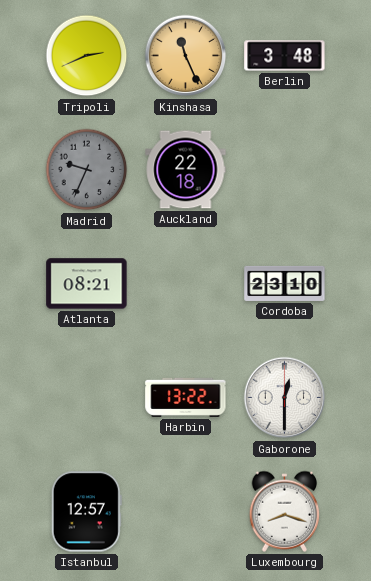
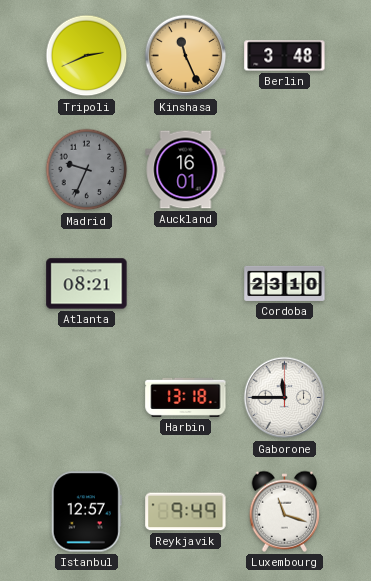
Auckland: 22:18 -> 16:01 (186, 170)
Harbin: 13:22 -> 13:18 (186, 397)
Gaborone: 12:30 -> 11:45 (285, 398)
Reykjavik: none -> 9:49 (186, 512)
Luxembourg: 8:18 -> 11:18 (285, 511)
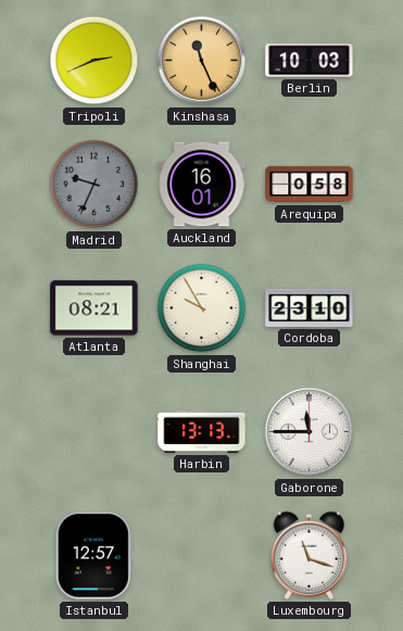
Berlin: 3:48 -> 10:03 (310, 61)
Arequipa: none -> 0:58 (310, 185)
Shanghai: none -> 9:55 (202, 308)
Harbin: 13:18 -> 13:13 (202, 431)
Reykjavik: 9:49 -> none (186, 512)
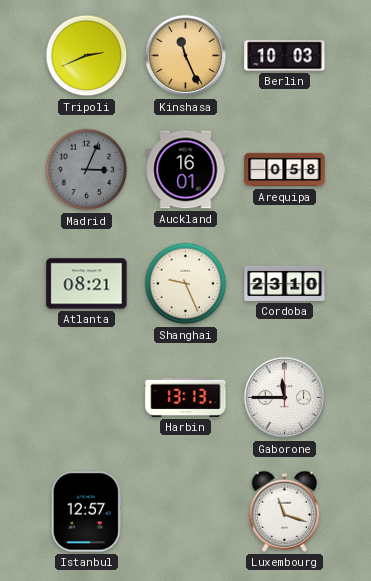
Madrid: 9:34 -> 3:04 (87, 170)
Shanghai: 9:55 -> 9:26 (186, 284)
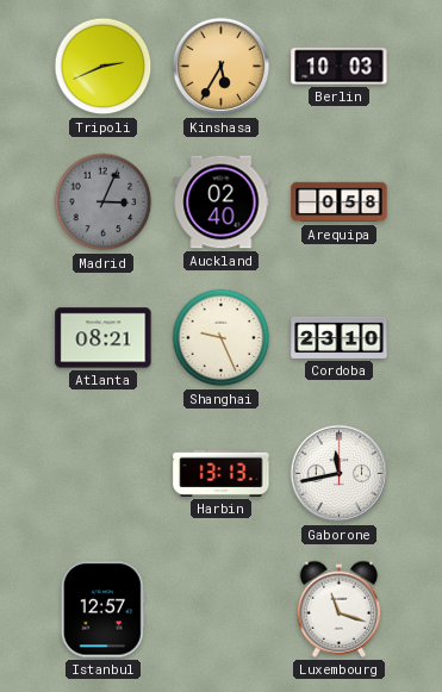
Kinshasa: 11:26 -> 5:35 (222, 67)
Auckland: 16:01 -> 02:40 (222, 202)
Gaborone: 11:45 -> 11:43 (340, 474)
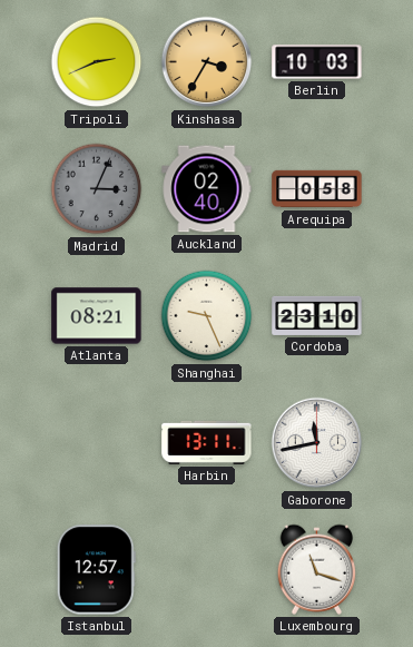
Kinshasa: 5:35 -> 3:35 (207, 62)
Harbin: 13:13 -> 13:11 (207, 442)
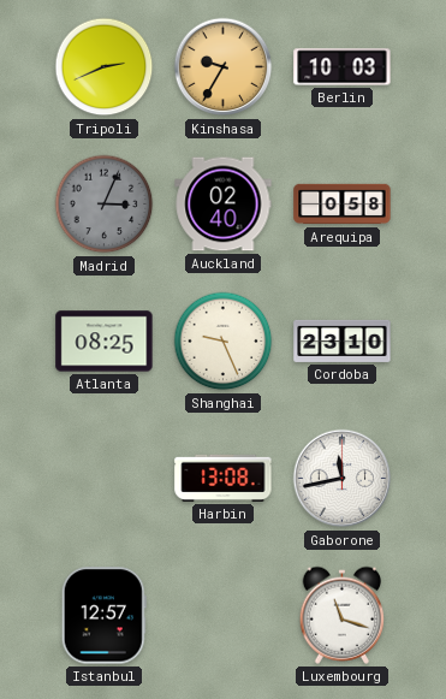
Kinshasa: 3:35 -> 9:35 (224, 67)
Atlanta: 08:21 -> 08:25 (105, 342)
Harbin: 13:11 -> 13:08 (224, 478)
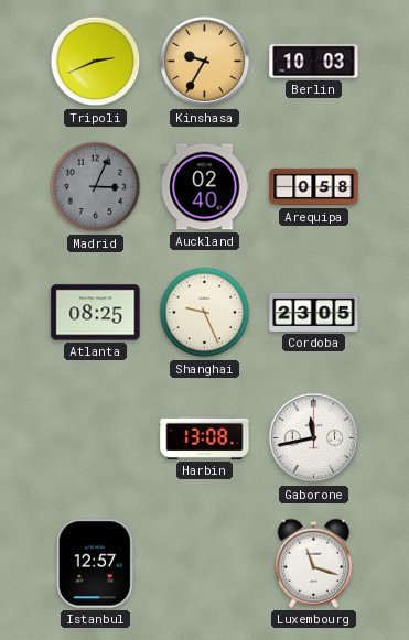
Cordoba: 23:10 -> 23:05 (314, 312)
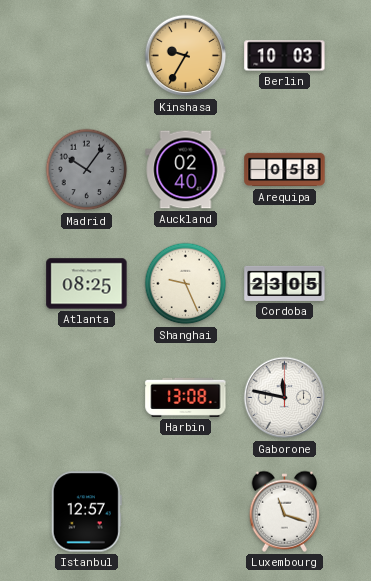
Tripoli: 2:41 -> none (96, 62)
Madrid: 3:04 -> 10:06 (87, 170)
Gaborone: 11:43 -> 11:47 (285, 398)
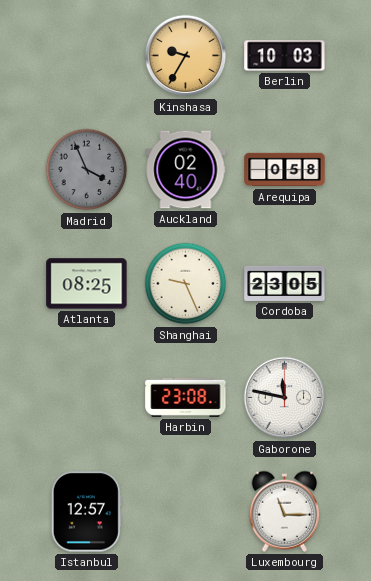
Madrid: 10:06 -> 3:56 (87, 170)
Harbin: 13:08 -> 23:08 (186, 397)
Luxembourg: 11:18 -> 11:15 (285, 511)
